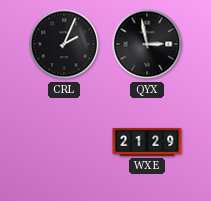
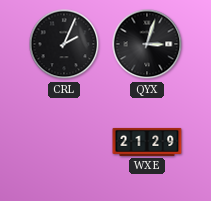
QYX: 2:58 -> 3:03 (147, 44)
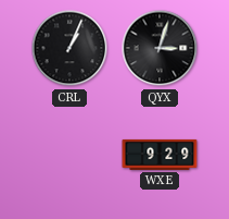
CRL: 2:04 -> 1:04 (69, 48)
WXE: 21:29 -> 9:29 (160, 155)
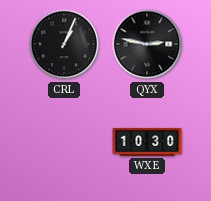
QYX: 3:03 -> 2:47 (147, 44)
WXE: 9:29 -> 10:30 (147, 142)
